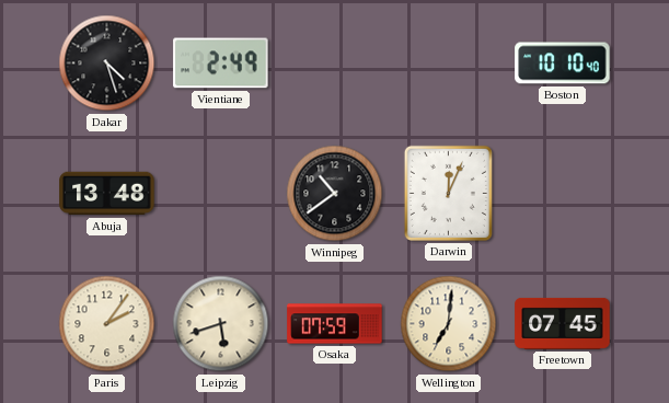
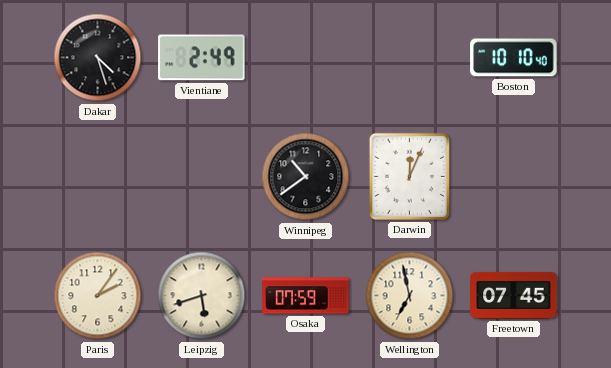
Abuja: 13:48 -> none (107, 194)
Wellington: 7:01 -> 6:58 (410, 296)
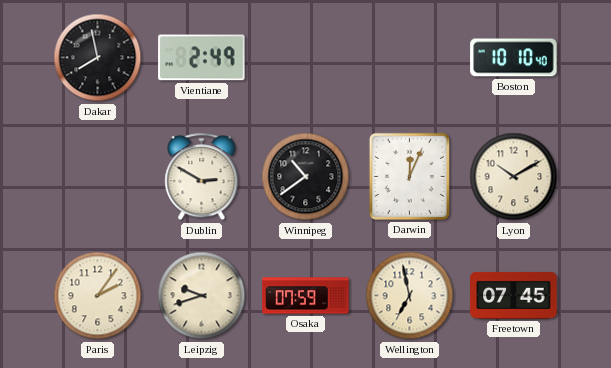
Dakar: 4:27 -> 7:58 (98, 58)
Dublin: none -> 2:50 (202, 177)
Lyon: none -> 10:10 (514, 177)
Leipzig: 5:42 -> 9:42 (202, 296)
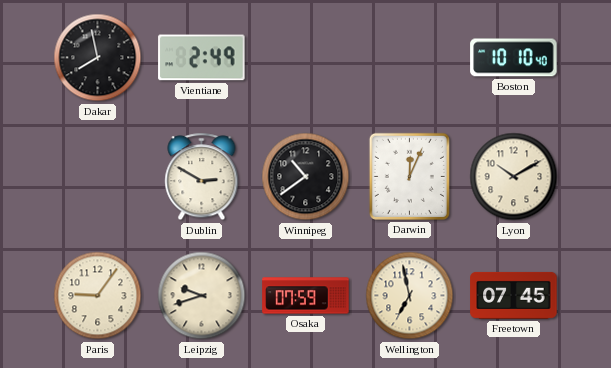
Paris: 2:06 -> 9:06 (98, 296)
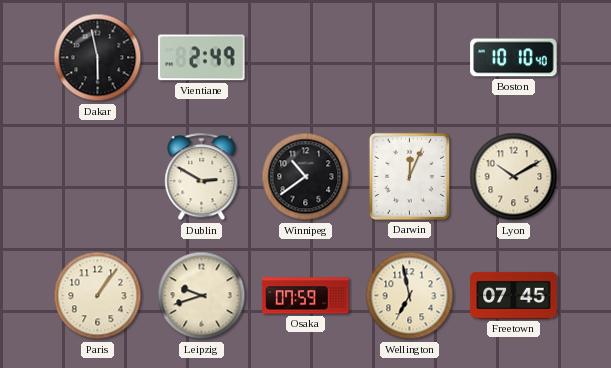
Dakar: 7:58 -> 5:58 (98, 58)
Paris: 9:06 -> 1:06 (98, 296)
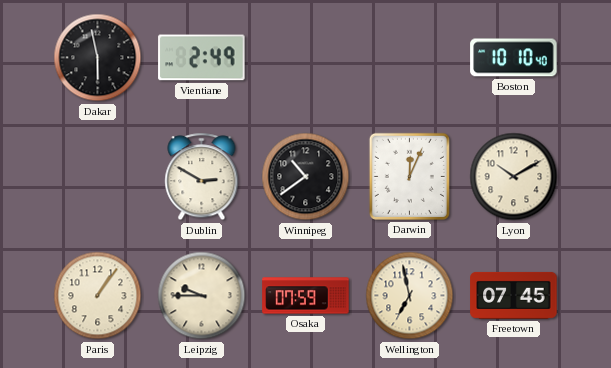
Leipzig: 9:42 -> 9:45 (202, 296)
